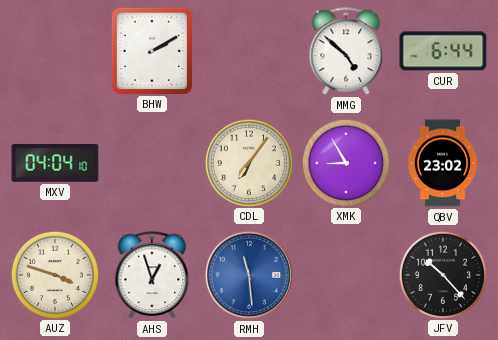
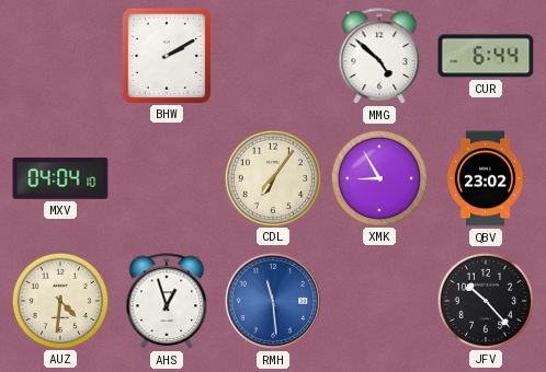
AUZ: 3:48 -> 4:31 (59, 300)
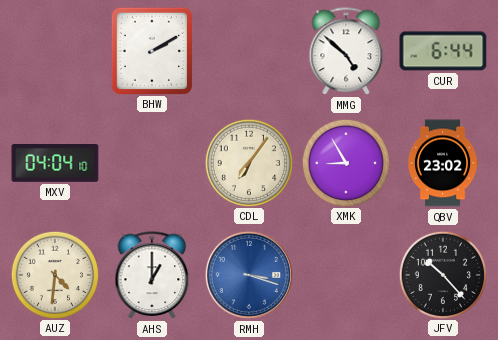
AHS: 12:57 -> 1:00 (152, 276)
RMH: 11:29 -> 3:18 (249, 275)
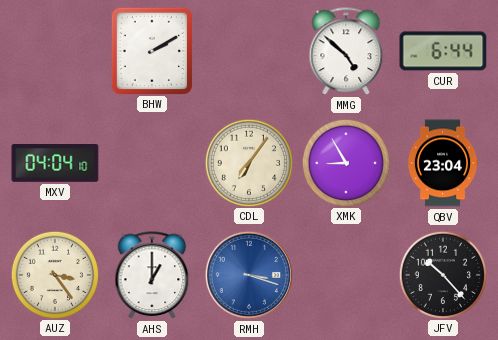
QBV: 23:02 -> 23:04 (443, 163)
AUZ: 4:31 -> 3:24 (54, 274)
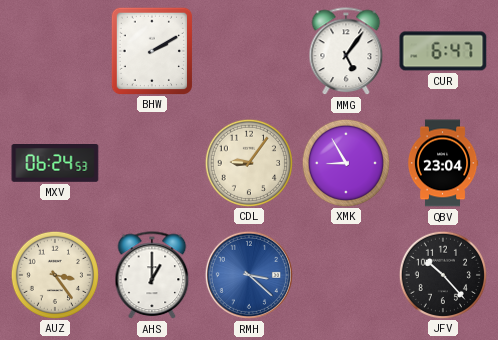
MMG: 4:52 -> 5:06 (346, 52)
CUR: 6:44 -> 6:47 (443, 51)
MXV: 04:04 -> 06:24 (55, 163)
CDL: 7:06 -> 9:06 (248, 162)
RMH: 3:18 -> 3:22 (249, 275)
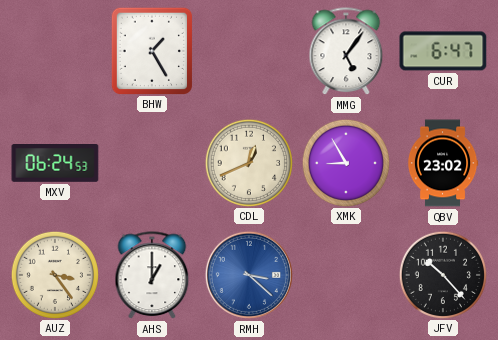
BHW: 2:10 -> 1:25 (151, 50)
CDL: 9:06 -> 12:41 (248, 162)
QBV: 23:04 -> 23:02 (443, 163)
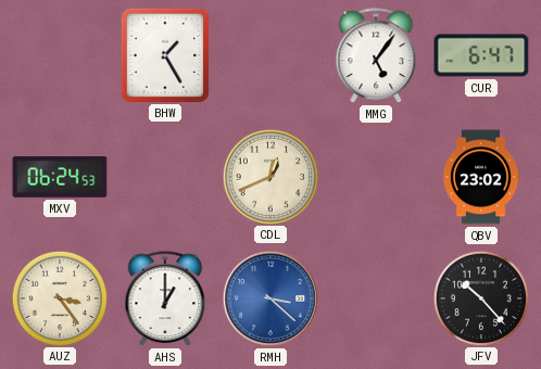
XMK: 8:55 -> none (345, 162)
